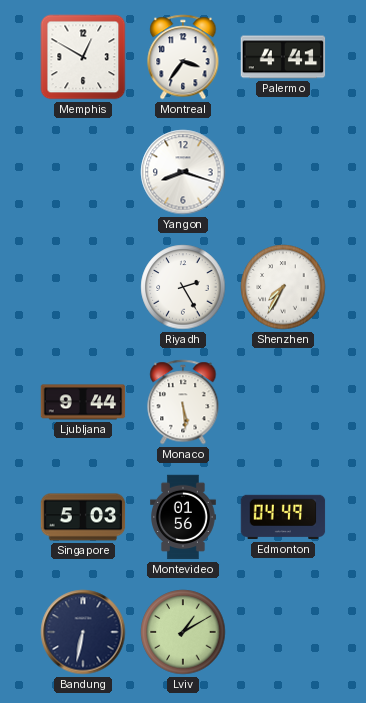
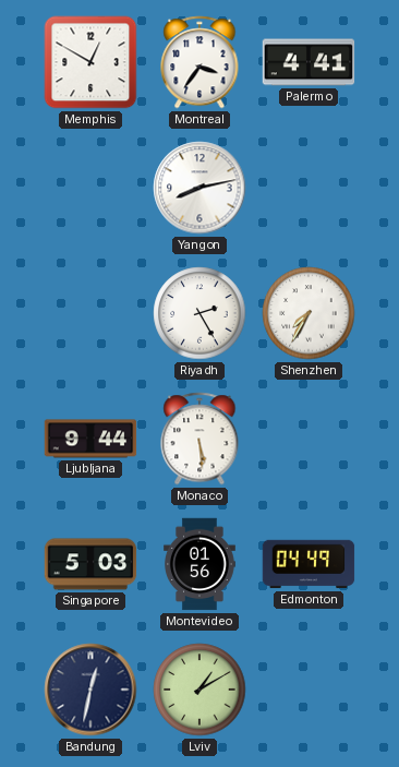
Yangon: 8:18 -> 8:13 (199, 188)
Bandung: 6:32 -> 12:32 (90, 690)
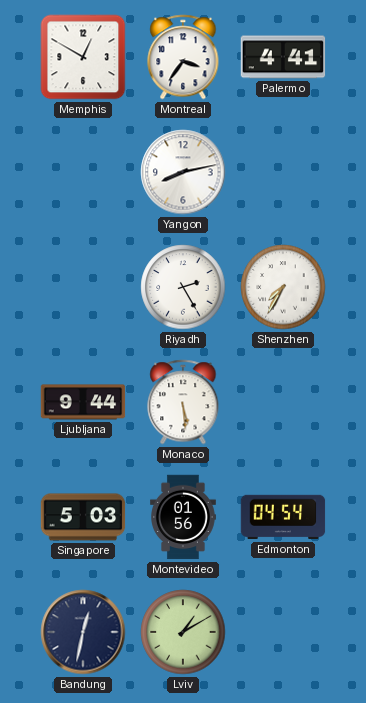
Edmonton: 04:49 -> 04:54 (283, 517)
